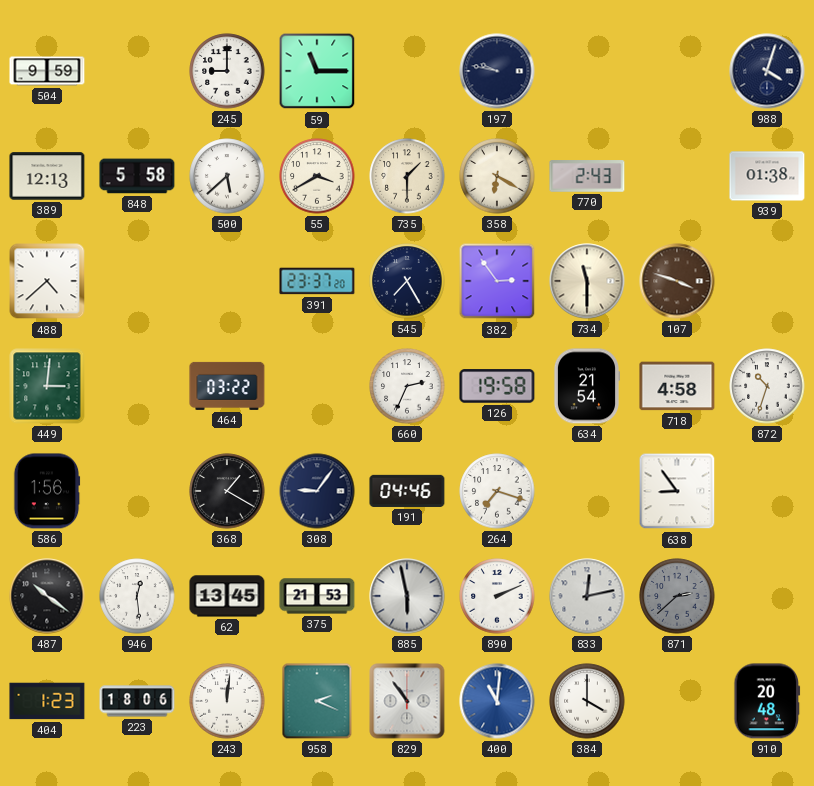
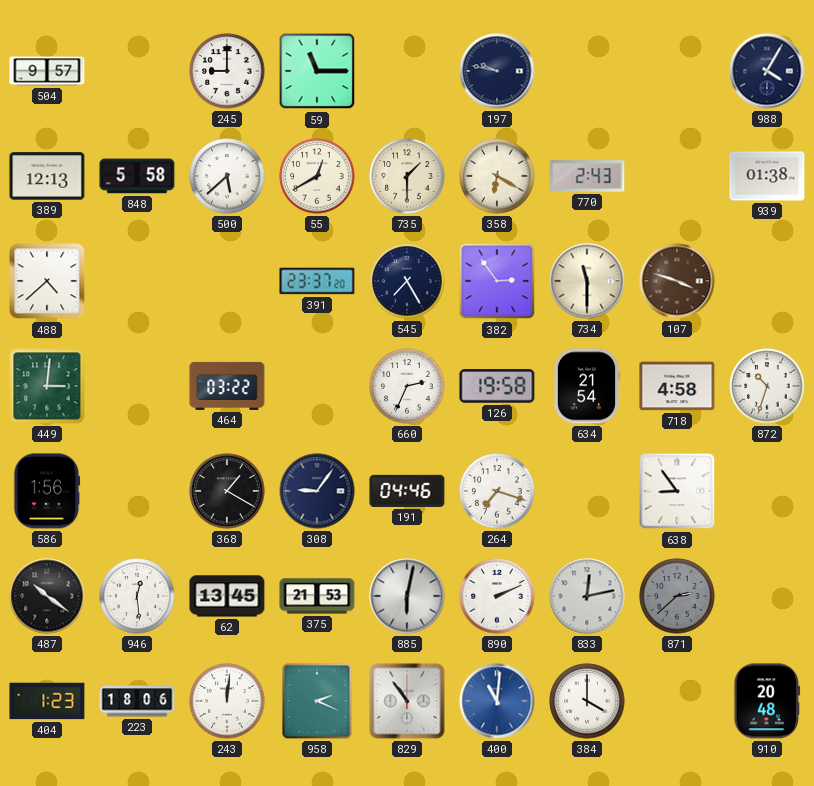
504: 9:59 -> 9:57 (47, 71)
988: 4:03 -> 4:05 (767, 71)
55: 3:40 -> 12:40 (317, 176)
885: 5:58 -> 6:02 (407, 596)
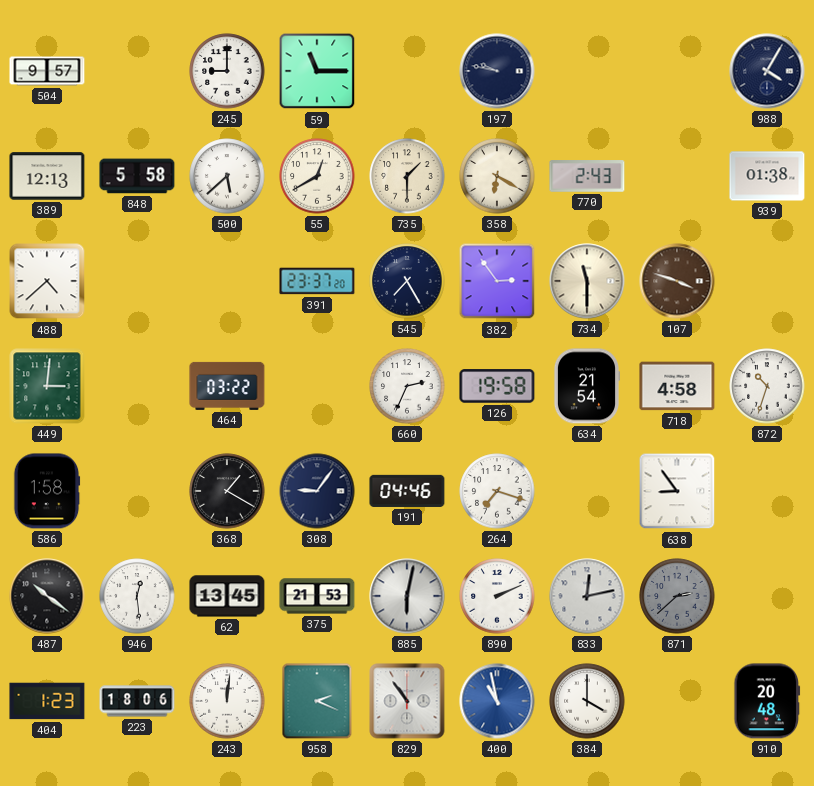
586: 1:56 -> 1:58 (47, 491)
400: 11:01 -> 10:58 (497, 701)
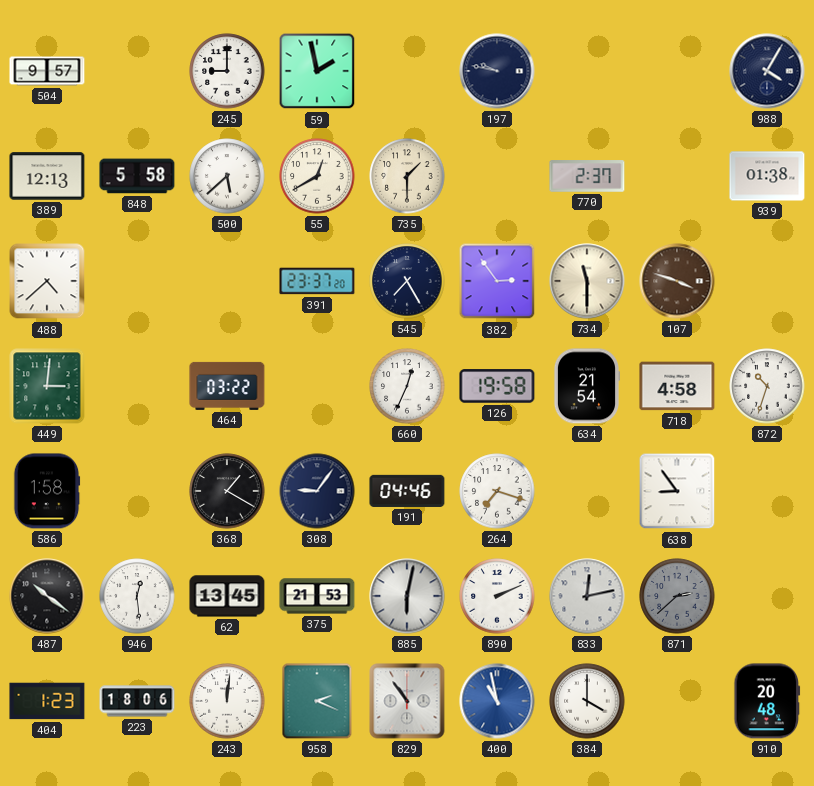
59: 11:15 -> 1:58 (317, 71)
358: 6:20 -> none (497, 176)
770: 2:43 -> 2:37 (587, 176)
660: 2:34 -> 12:34 (407, 386)
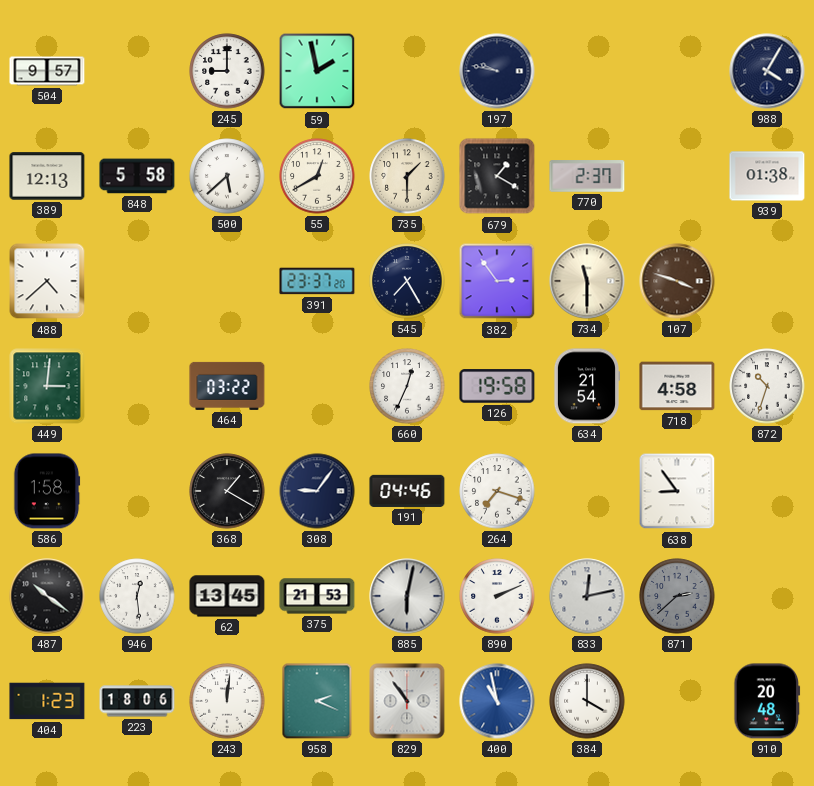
679: none -> 1:20 (497, 176)
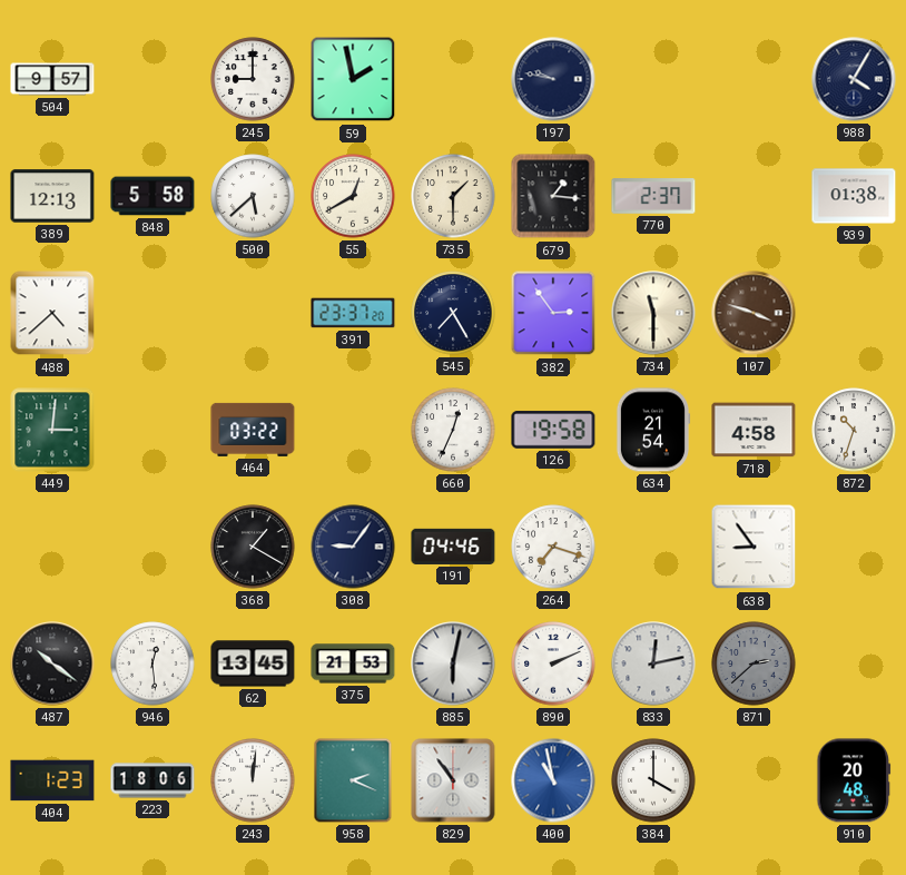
679: 1:20 -> 1:16 (553, 196)
586: 1:58 -> none (47, 491)
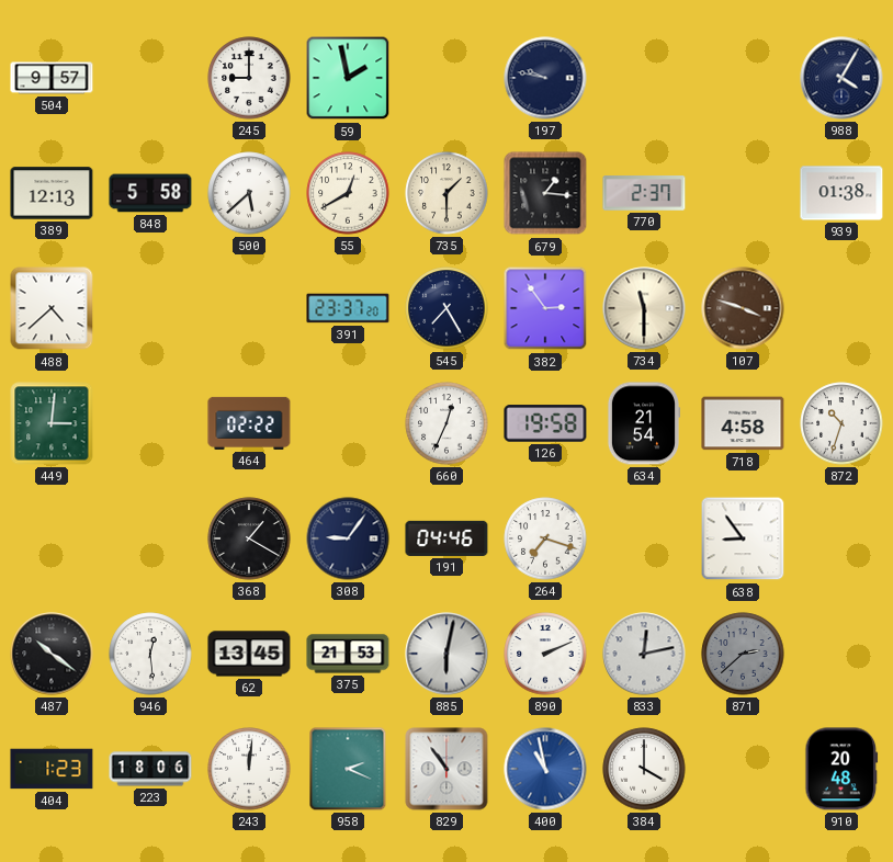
464: 03:22 -> 02:22 (249, 423)
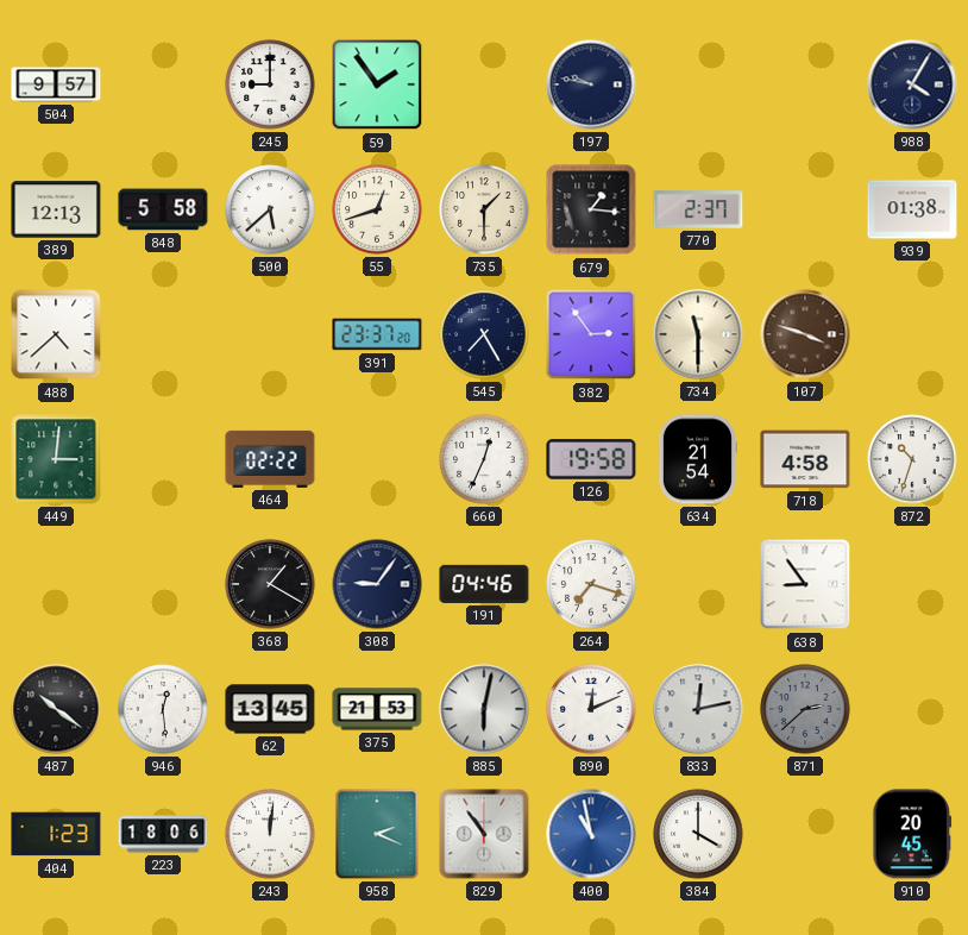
59: 1:58 -> 1:54 (377, 84)
55: 12:40 -> 12:42 (377, 209)
890: 2:11 -> 12:11 (591, 709)
910: 20:48 -> 20:45 (912, 834)
